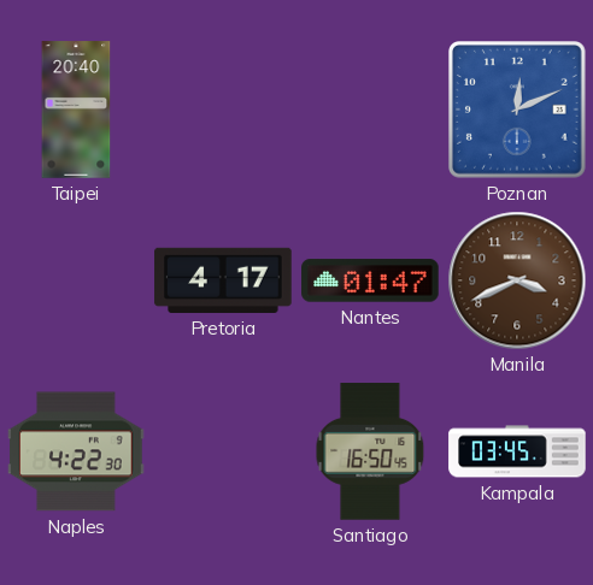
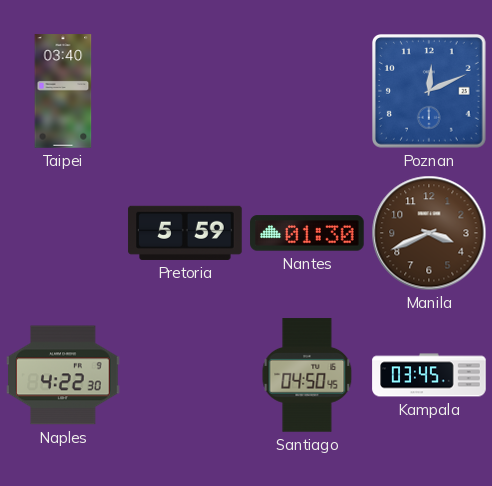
Taipei: 20:40 -> 03:40 (63, 91)
Pretoria: 4:17 -> 5:59 (185, 233)
Nantes: 01:47 -> 01:30 (307, 233)
Santiago: 16:50 -> 04:50 (307, 375)
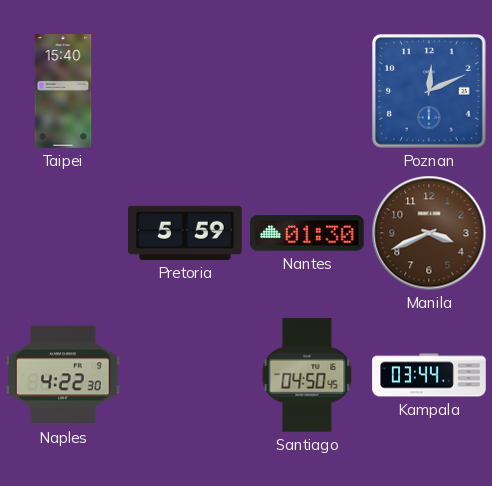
Taipei: 03:40 -> 15:40 (63, 91)
Kampala: 03:45 -> 03:44 (429, 375)
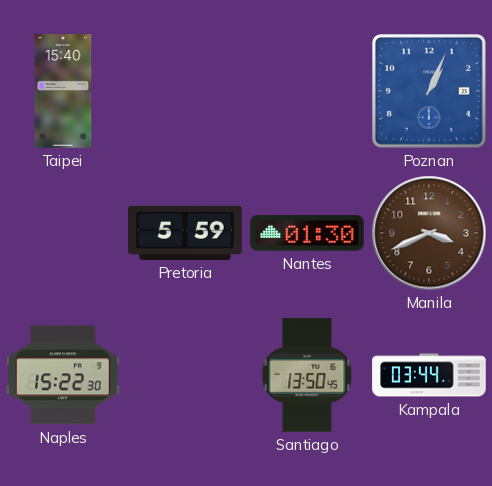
Poznan: 12:11 -> 1:04 (430, 92)
Naples: 4:22 -> 15:22 (63, 375)
Santiago: 04:50 -> 13:50 (307, 375)
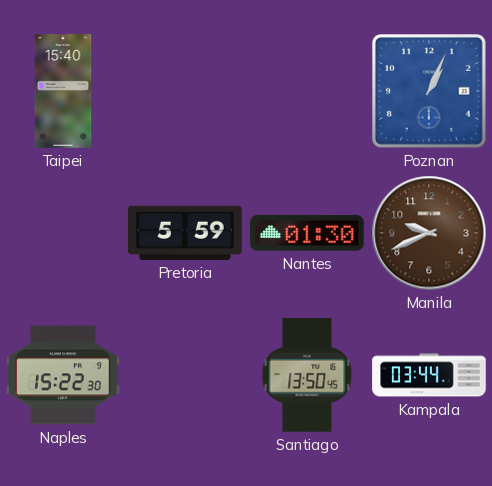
Manila: 3:41 -> 9:41 (429, 233)
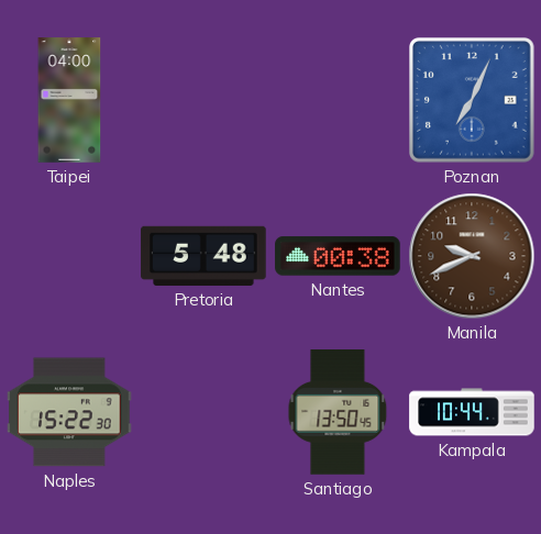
Taipei: 15:40 -> 04:00 (69, 100)
Poznan: 1:04 -> 7:04 (473, 101)
Pretoria: 5:59 -> 5:48 (203, 256)
Nantes: 01:30 -> 00:38 (338, 256)
Kampala: 03:44 -> 10:44 (472, 412)
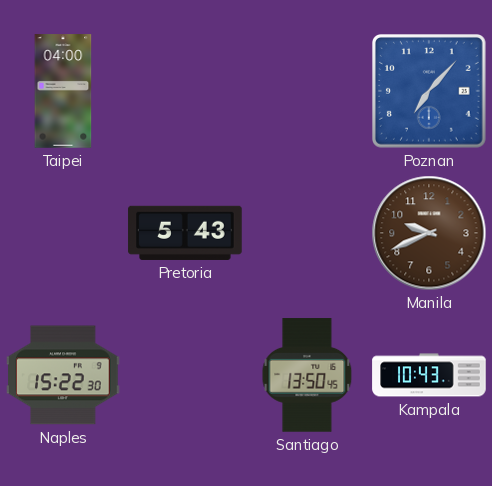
Poznan: 7:04 -> 7:07 (430, 92)
Pretoria: 5:48 -> 5:43 (185, 233)
Nantes: 00:38 -> none (338, 256)
Kampala: 10:44 -> 10:43 (429, 375)
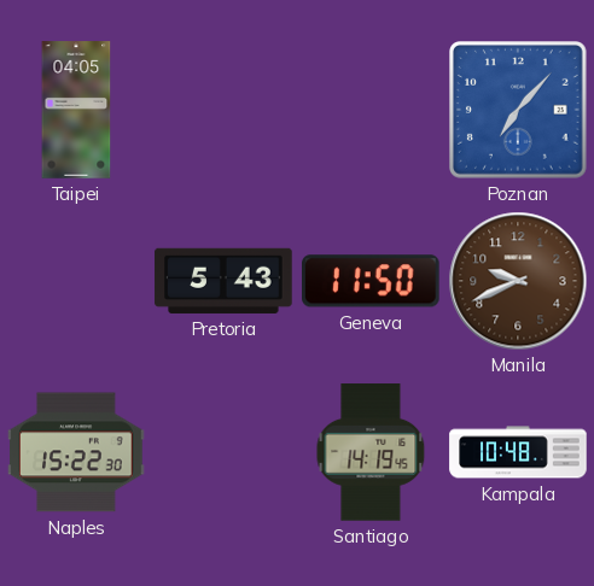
Taipei: 04:00 -> 04:05 (76, 110)
Geneva: none -> 11:50 (372, 281)
Santiago: 13:50 -> 14:19 (371, 452)
Kampala: 10:43 -> 10:48 (518, 452)
